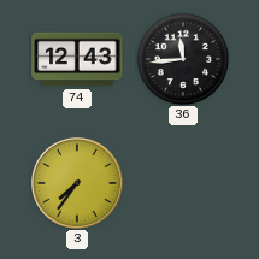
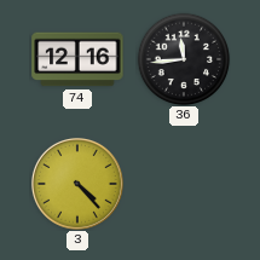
74: 12:43 -> 12:16 (77, 59)
3: 7:36 -> 4:23 (77, 184)
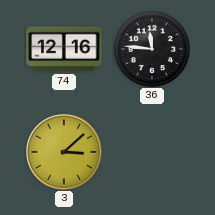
36: 11:44 -> 11:46 (152, 49)
3: 4:23 -> 3:08 (64, 152)
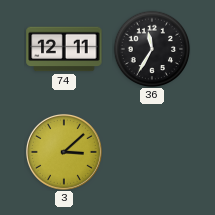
74: 12:16 -> 12:11 (64, 49)
36: 11:46 -> 11:35 (152, 49)
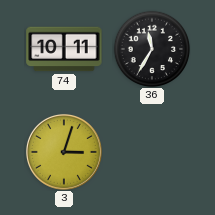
74: 12:11 -> 10:11 (64, 49)
3: 3:08 -> 3:03 (64, 152)
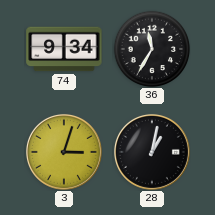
74: 10:11 -> 9:34 (64, 49)
28: none -> 1:02 (152, 152)
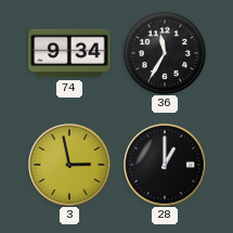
3: 3:03 -> 2:58 (69, 165)
28: 1:02 -> 1:00 (165, 165)
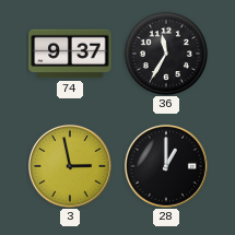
74: 9:34 -> 9:37 (70, 54)
